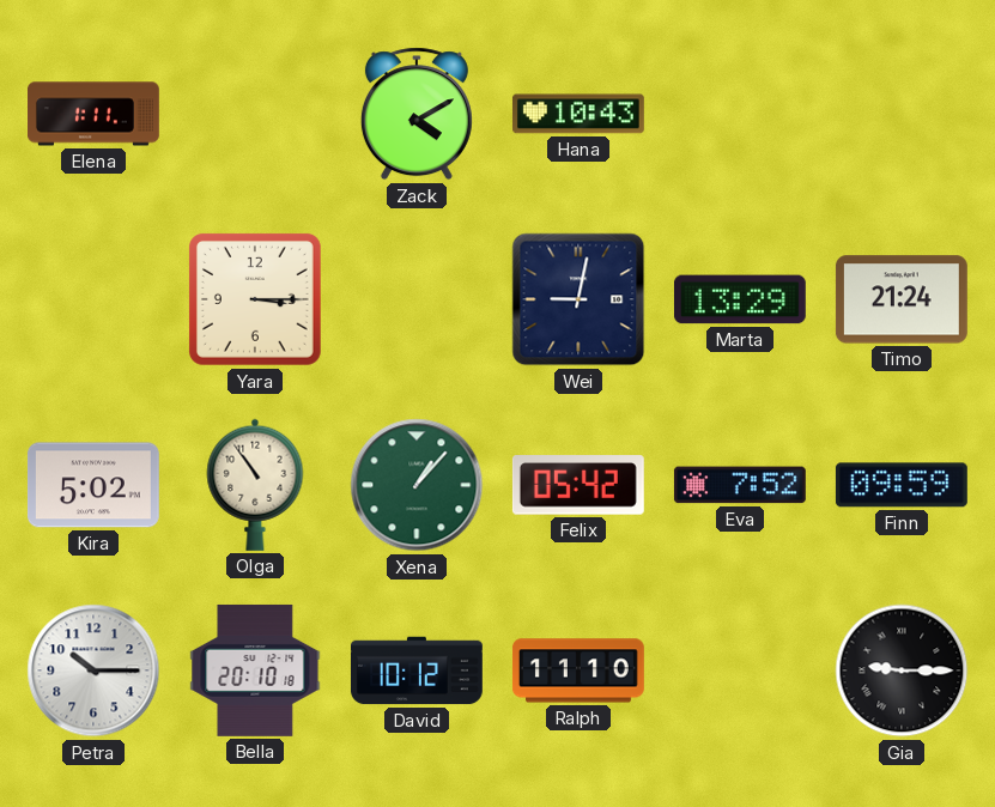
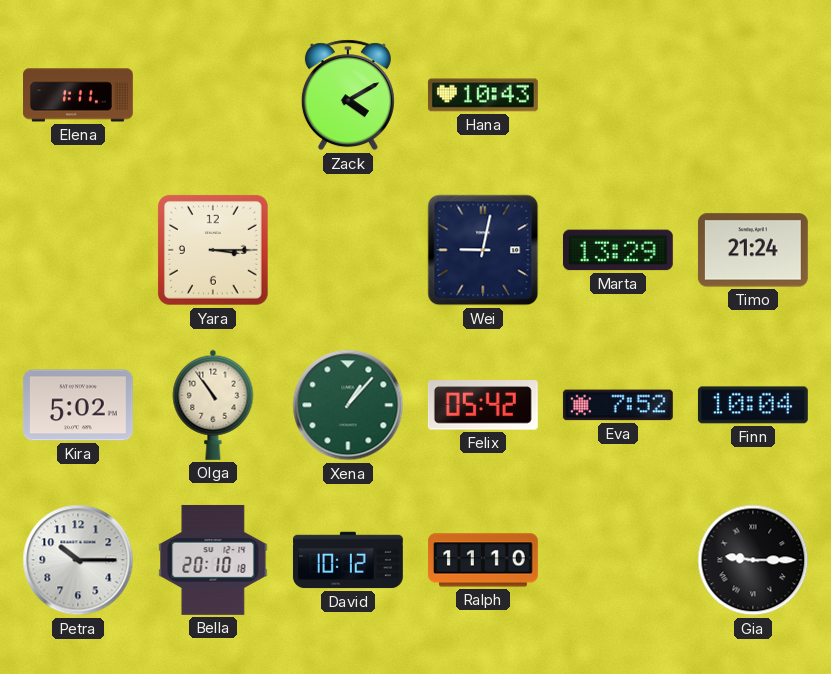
Finn: 09:59 -> 10:04 (753, 405)
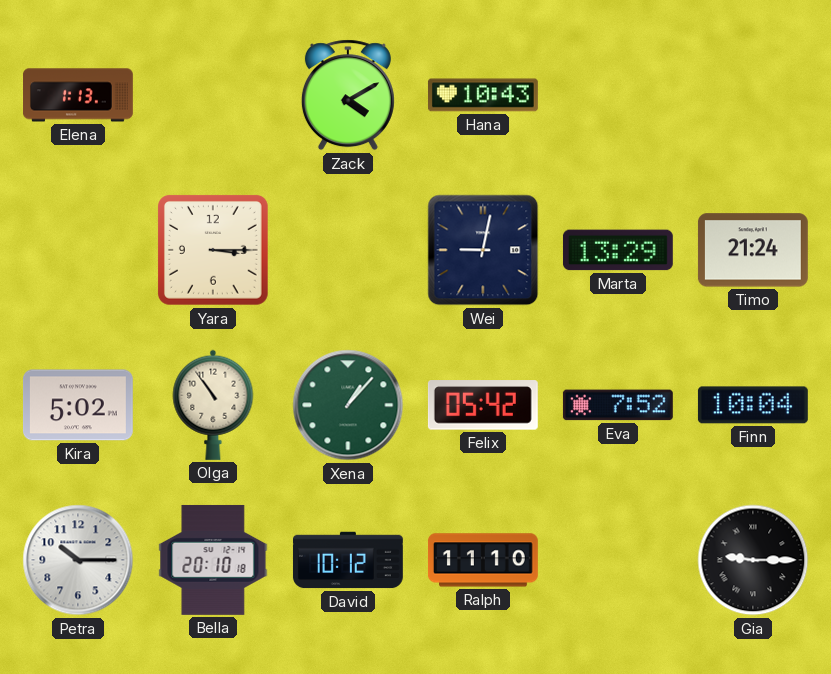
Elena: 1:11 -> 1:13 (79, 95)
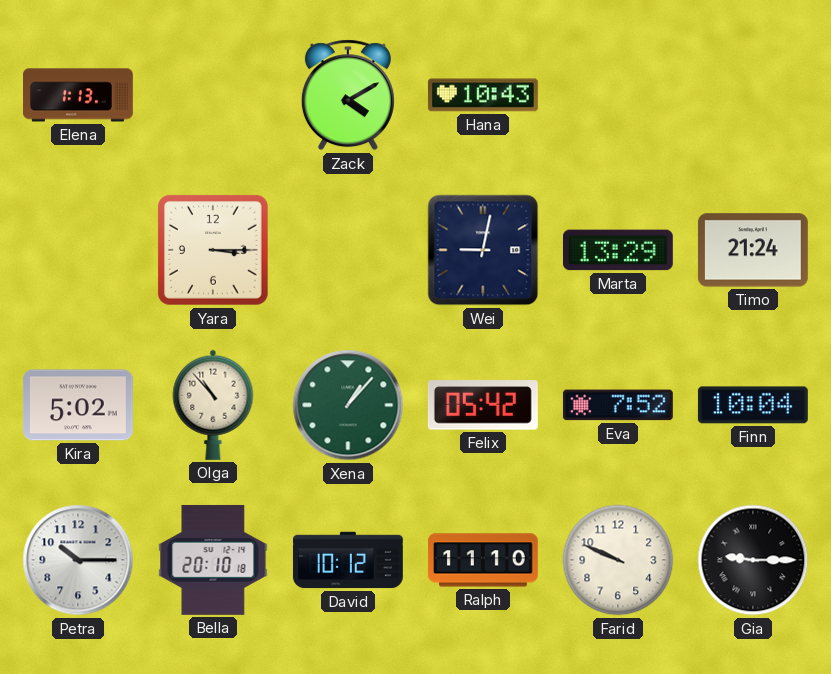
Olga: 10:54 -> 10:53 (213, 405)
Farid: none -> 9:49 (618, 560)
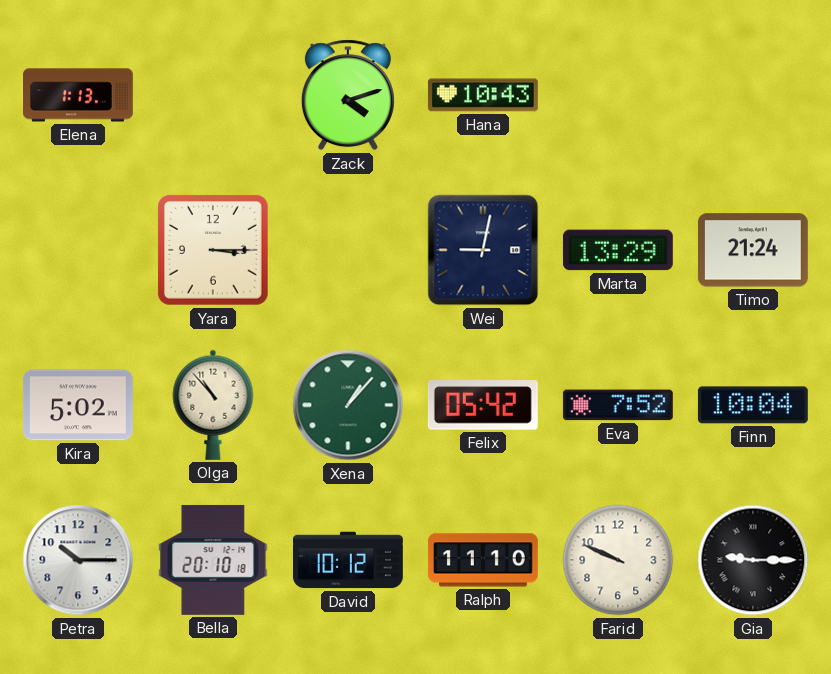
Zack: 4:10 -> 4:12 (348, 95)
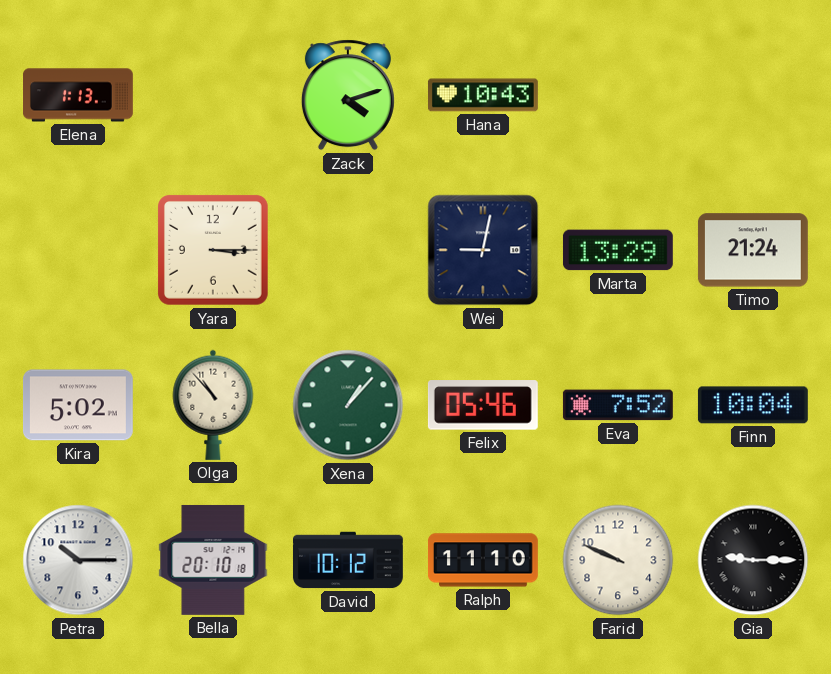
Felix: 05:42 -> 05:46 (483, 405)
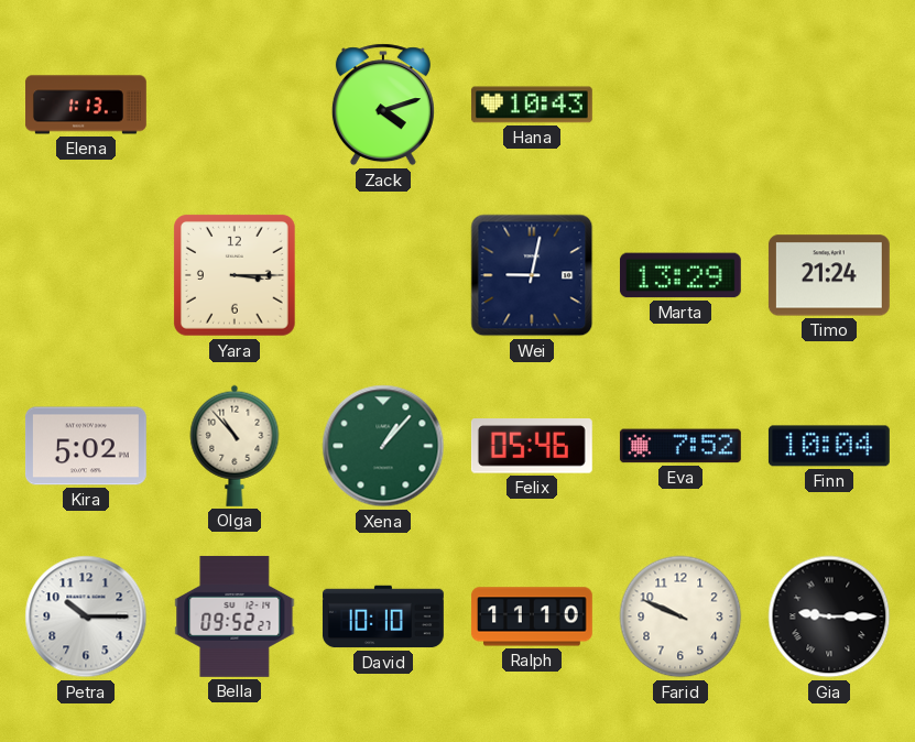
Bella: 20:10 -> 09:52 (235, 616)
David: 10:12 -> 10:10 (383, 616)
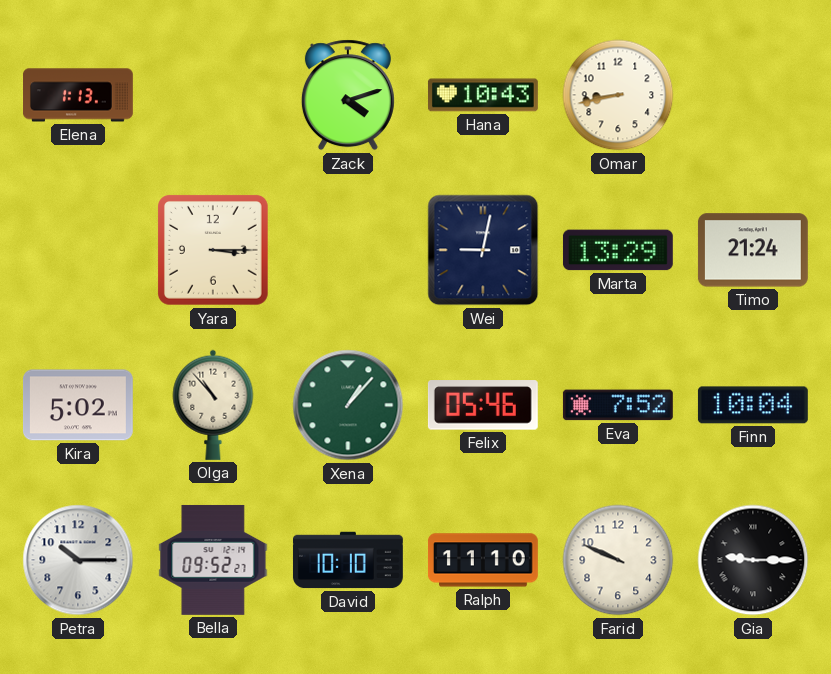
Omar: none -> 8:43 (618, 95)
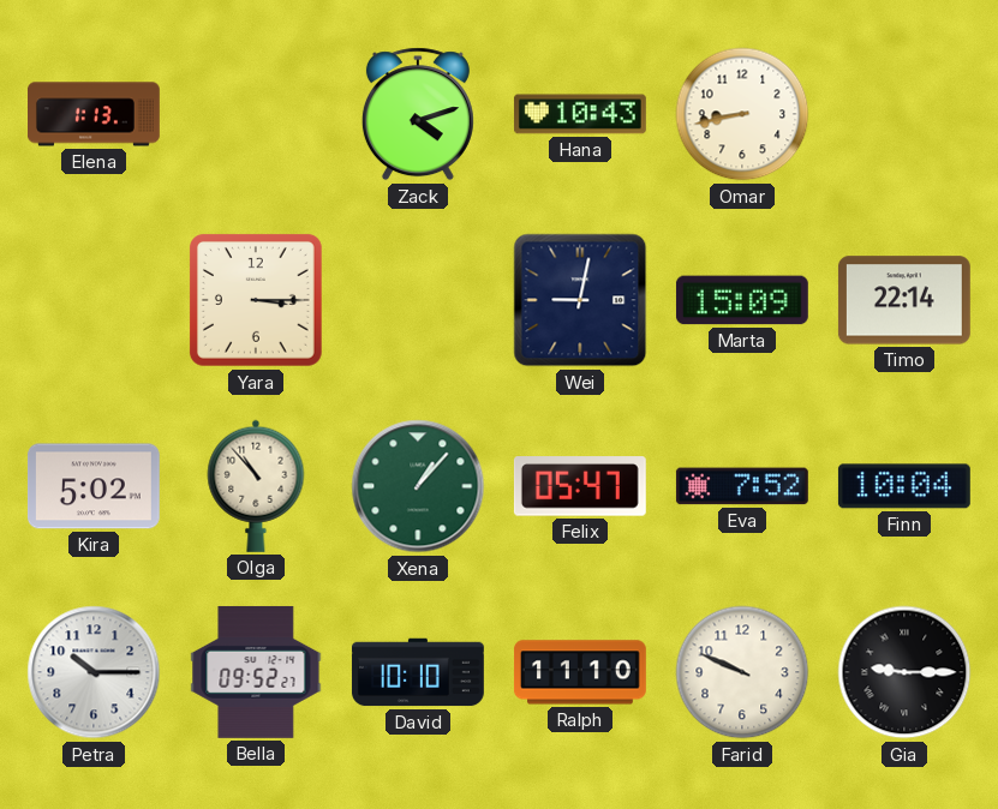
Marta: 13:29 -> 15:09 (742, 300)
Timo: 21:24 -> 22:14 (904, 300)
Felix: 05:46 -> 05:47 (580, 486)
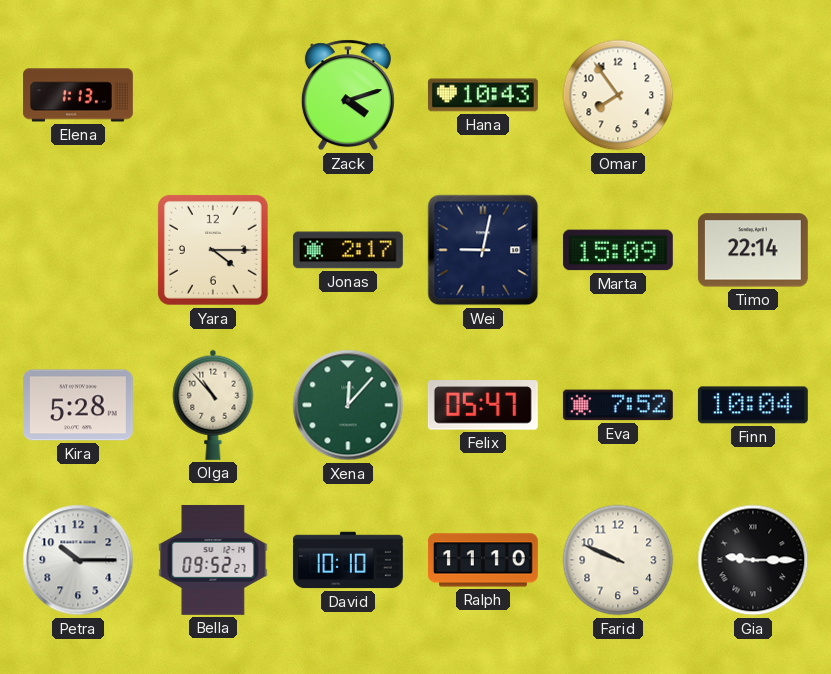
Omar: 8:43 -> 7:54 (618, 95)
Yara: 3:15 -> 4:15 (213, 250)
Jonas: none -> 2:17 (348, 250)
Kira: 5:02 -> 5:28 (78, 405)
Xena: 1:07 -> 12:07 (348, 405)
